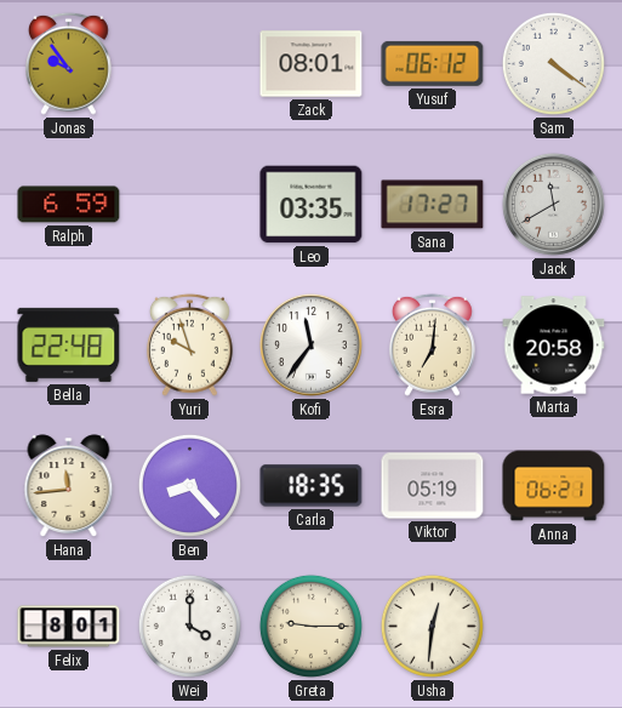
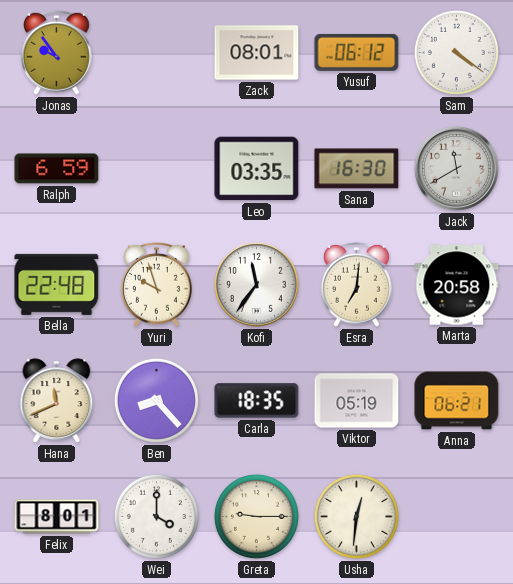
Sana: 17:27 -> 16:30 (357, 169)
Hana: 11:44 -> 11:41 (57, 401)
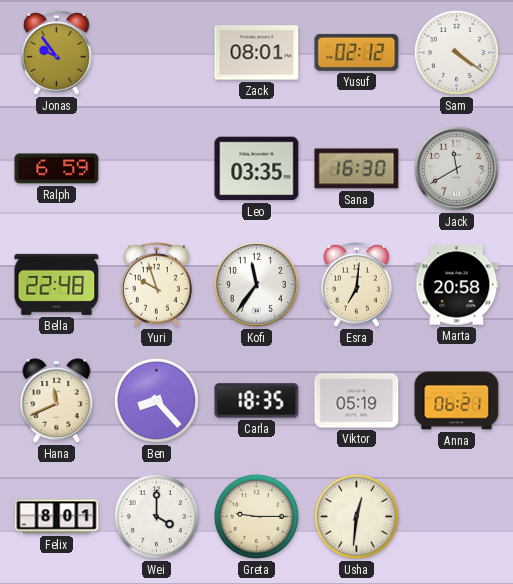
Yusuf: 06:12 -> 02:12 (357, 52)
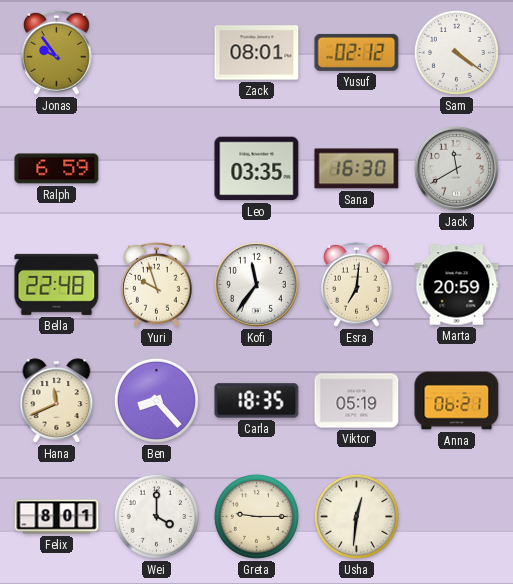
Marta: 20:58 -> 20:59 (457, 285)
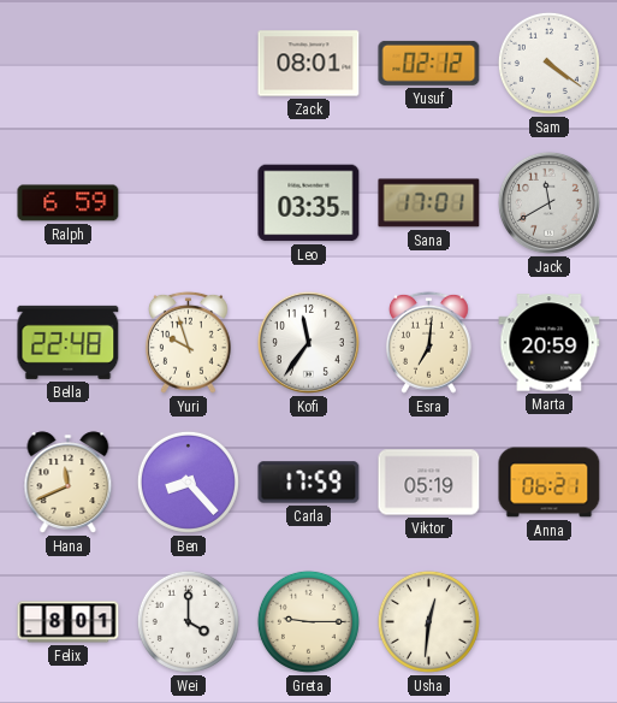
Jonas: 9:54 -> none (56, 52)
Sana: 16:30 -> 17:01 (429, 203)
Carla: 18:35 -> 17:59 (309, 483)
